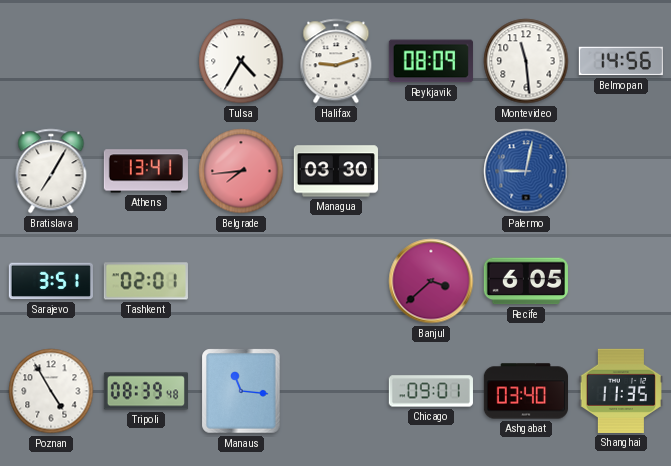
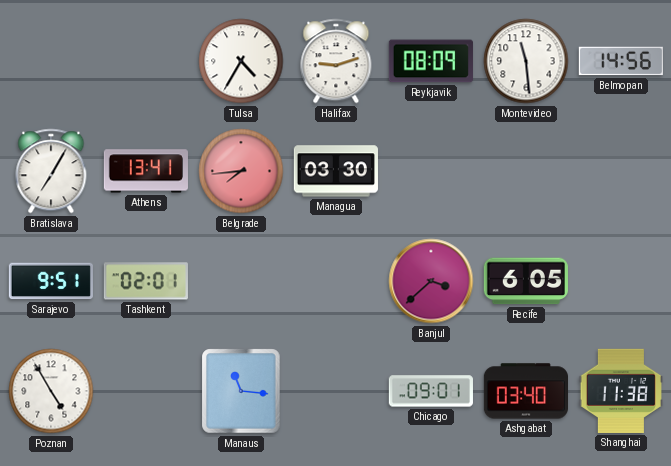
Palermo: 9:02 -> none (526, 171)
Sarajevo: 3:51 -> 9:51 (51, 281)
Tripoli: 08:39 -> none (145, 391)
Shanghai: 11:35 -> 11:38 (621, 391)
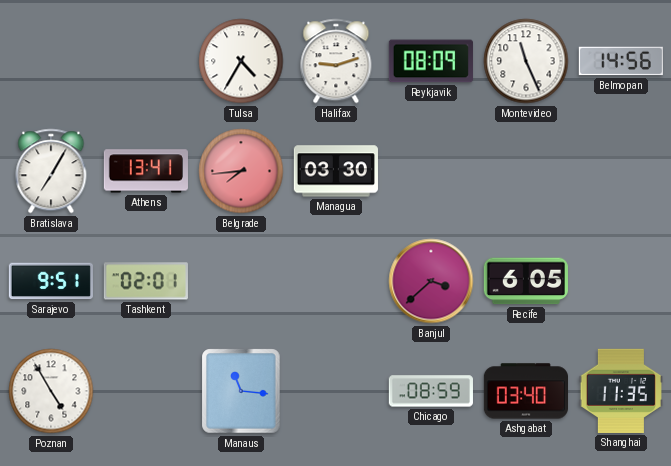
Montevideo: 11:29 -> 11:26 (526, 61)
Chicago: 09:01 -> 08:59 (431, 391)
Shanghai: 11:38 -> 11:35 (621, 391)
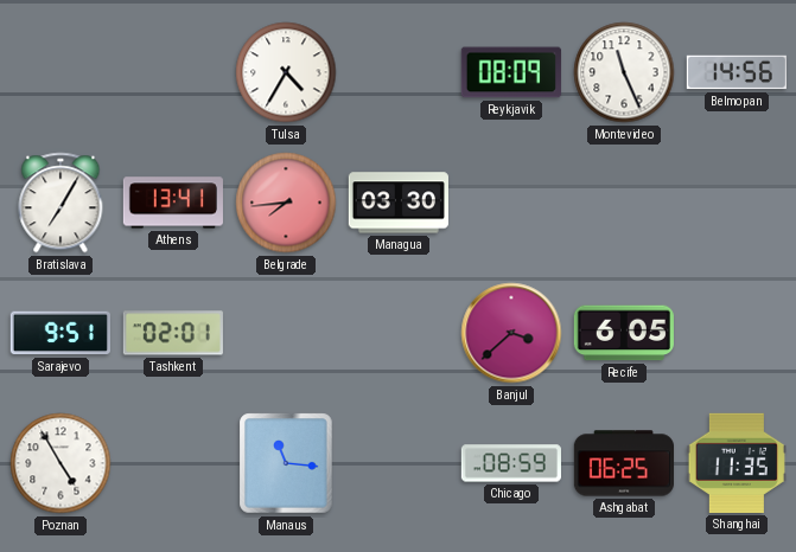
Halifax: 9:12 -> none (336, 61)
Ashgabat: 03:40 -> 06:25 (623, 463)
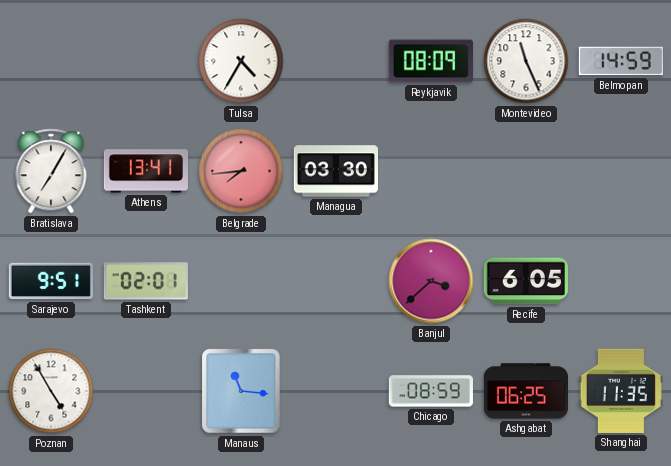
Belmopan: 14:56 -> 14:59 (621, 61)
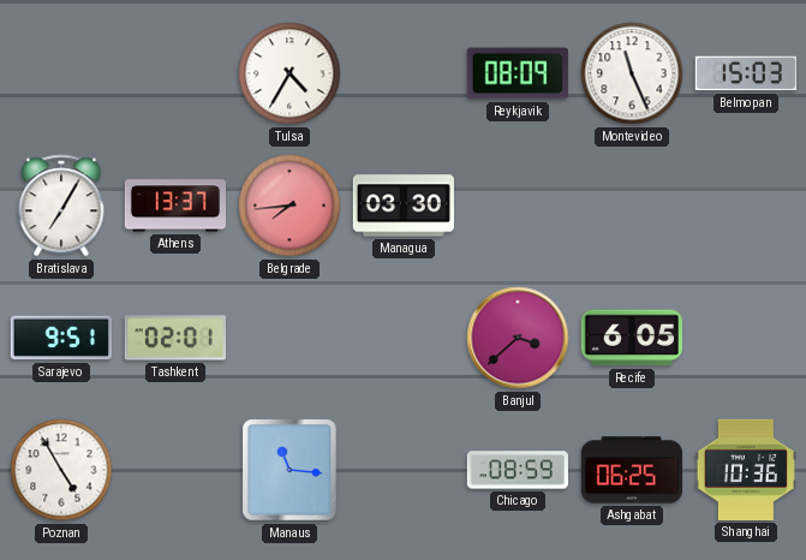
Belmopan: 14:59 -> 15:03 (746, 73)
Athens: 13:41 -> 13:37 (175, 205)
Shanghai: 11:35 -> 10:36 (746, 470)
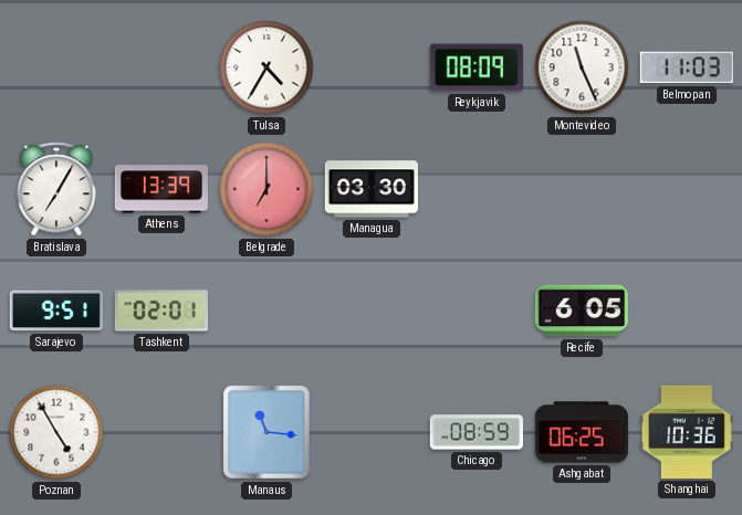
Belmopan: 15:03 -> 11:03 (687, 67)
Athens: 13:37 -> 13:39 (161, 189)
Belgrade: 7:44 -> 7:00 (267, 189)
Banjul: 3:38 -> none (518, 338)
